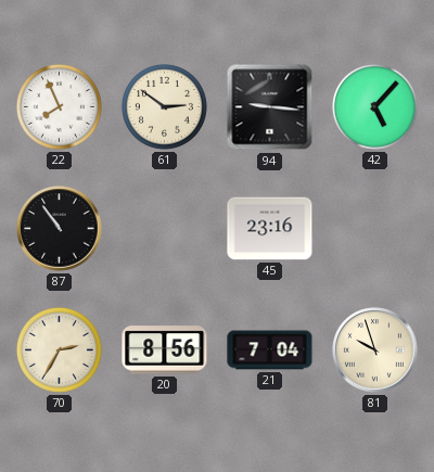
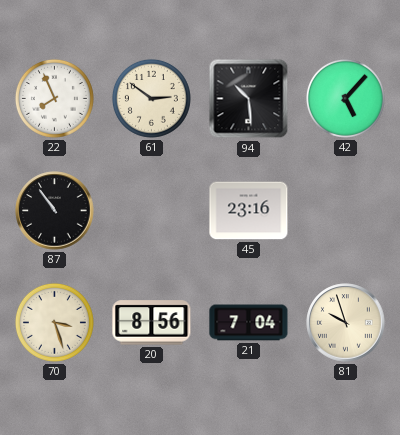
94: 9:16 -> 10:29 (249, 99)
70: 2:35 -> 3:27 (54, 322)
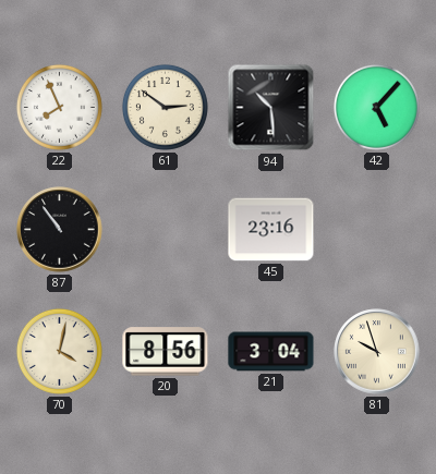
70: 3:27 -> 4:02 (59, 351)
21: 7:04 -> 3:04 (271, 352)
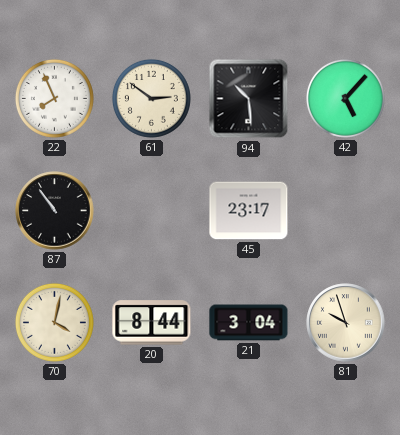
45: 23:16 -> 23:17 (249, 211)
20: 8:56 -> 8:44 (152, 323)
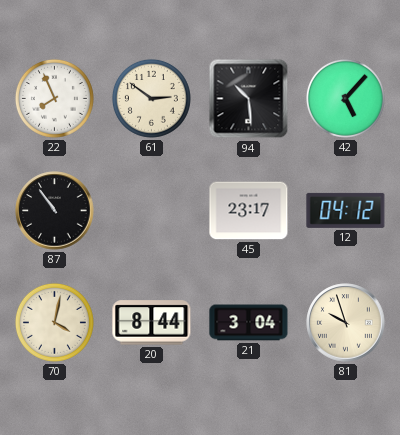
12: none -> 04:12 (346, 210)
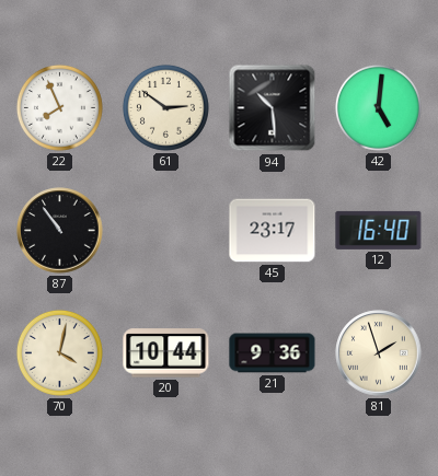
42: 5:07 -> 5:01 (378, 107)
12: 04:12 -> 16:40 (379, 230)
20: 8:44 -> 10:44 (166, 353)
21: 3:04 -> 9:36 (273, 353)
81: 9:57 -> 1:57 (379, 353)
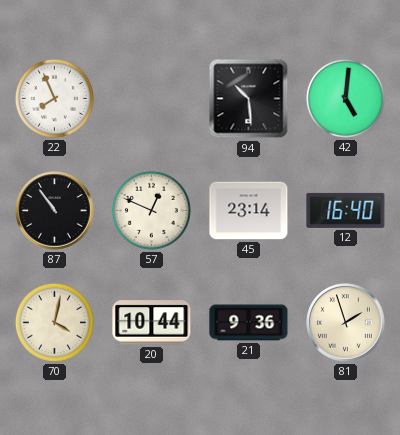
61: 2:51 -> none (165, 107)
57: none -> 12:49 (151, 210)
45: 23:17 -> 23:14 (249, 211)
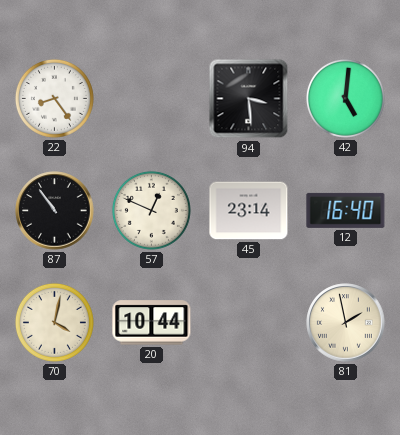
22: 7:56 -> 8:24 (54, 98)
94: 10:29 -> 3:29 (249, 99)
21: 9:36 -> none (249, 323)
81: 1:57 -> 1:58 (346, 323)
